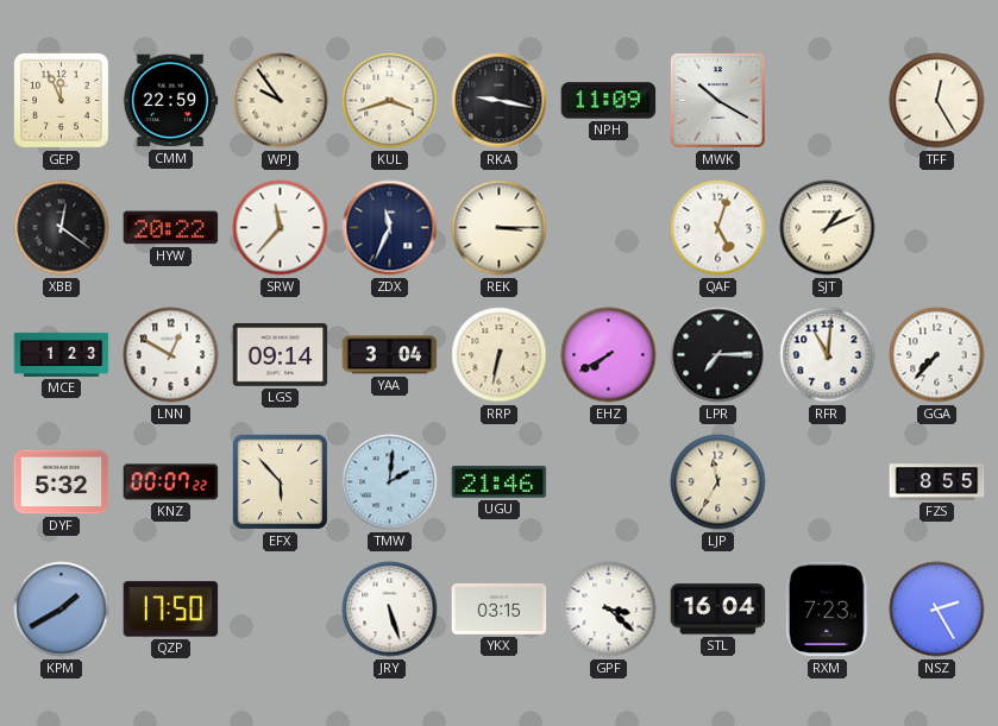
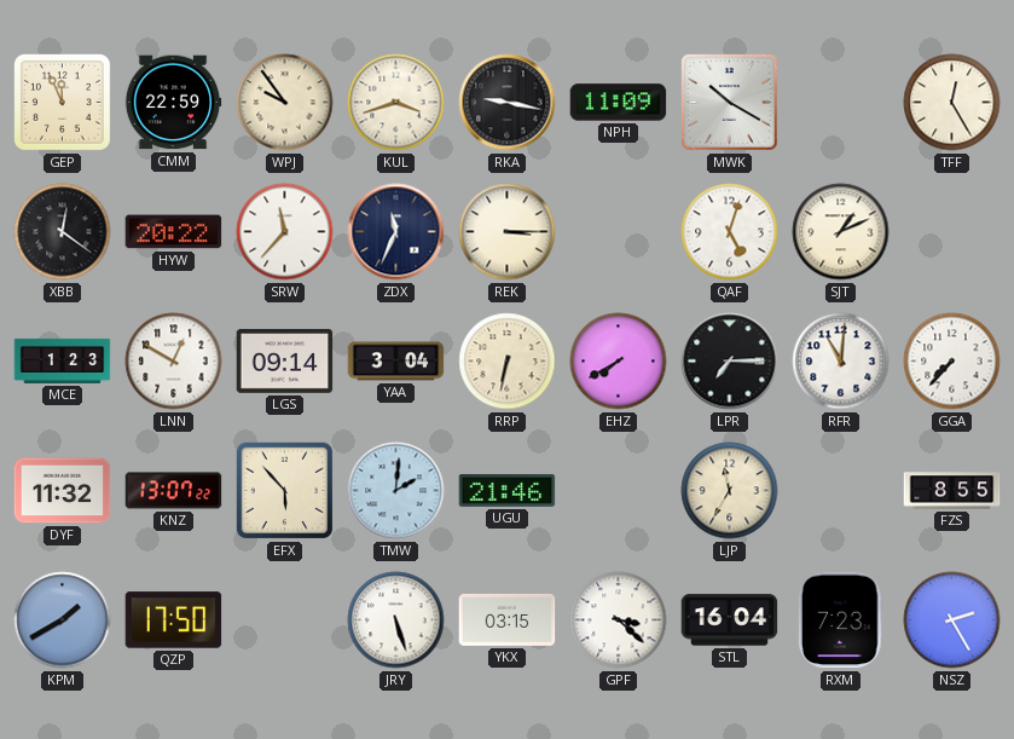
DYF: 5:32 -> 11:32 (63, 491)
KNZ: 00:07 -> 13:07 (174, 491)
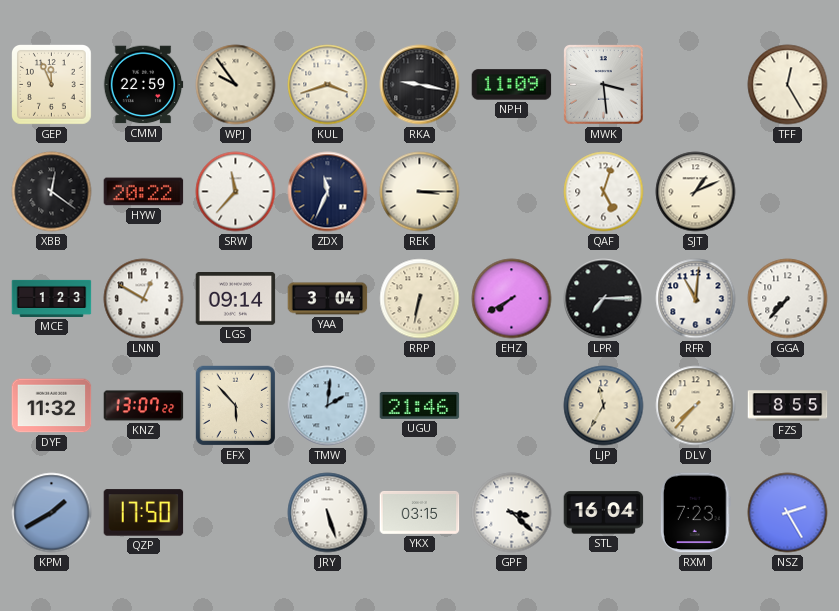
MWK: 10:20 -> 3:29 (604, 85)
DLV: none -> 7:37 (696, 406)
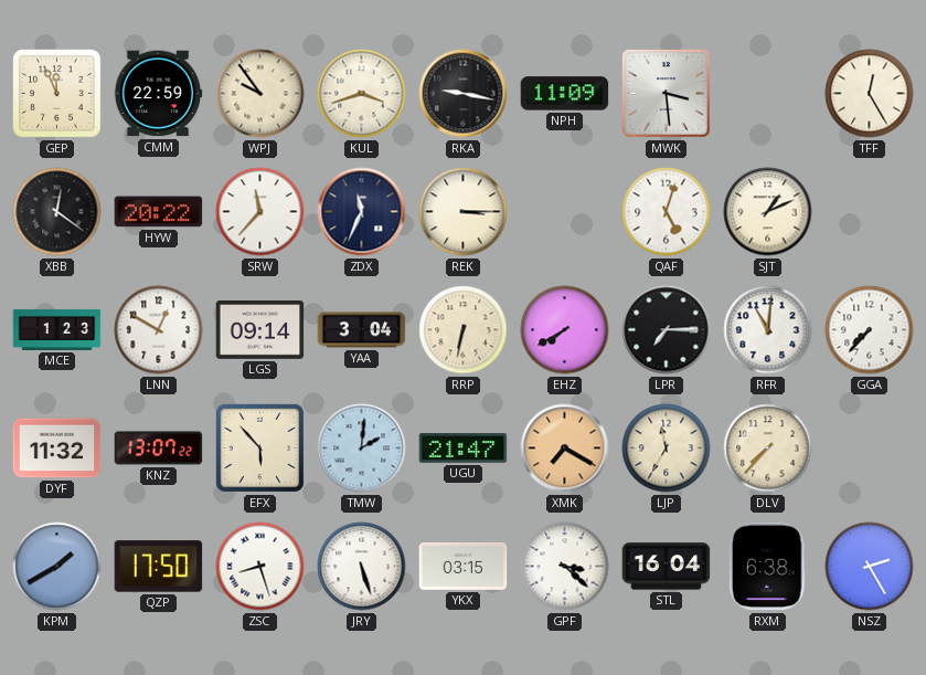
UGU: 21:46 -> 21:47 (464, 447)
XMK: none -> 7:20 (565, 449)
FZS: 8:55 -> none (788, 406)
ZSC: none -> 8:27 (260, 567)
RXM: 7:23 -> 6:38 (767, 567)
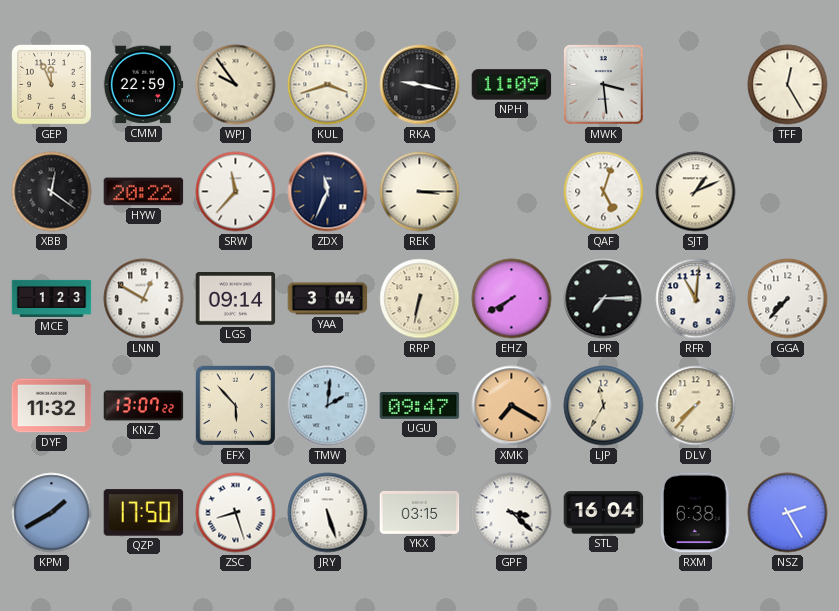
UGU: 21:47 -> 09:47 (420, 405)
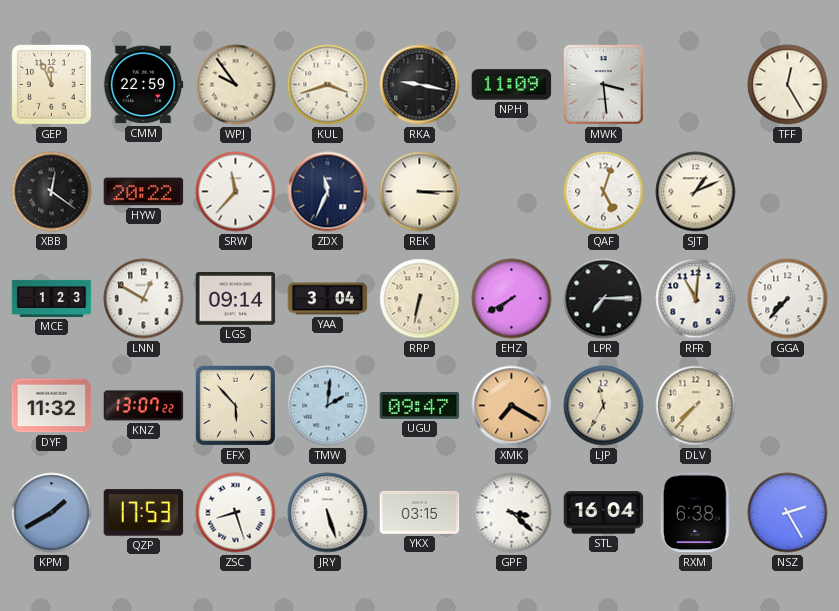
QZP: 17:50 -> 17:53 (144, 513)
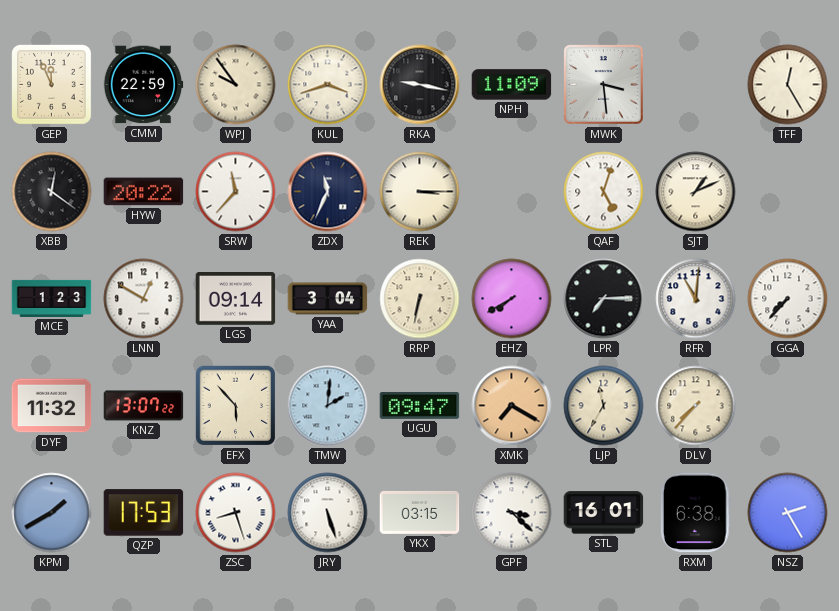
STL: 16:04 -> 16:01 (604, 513)
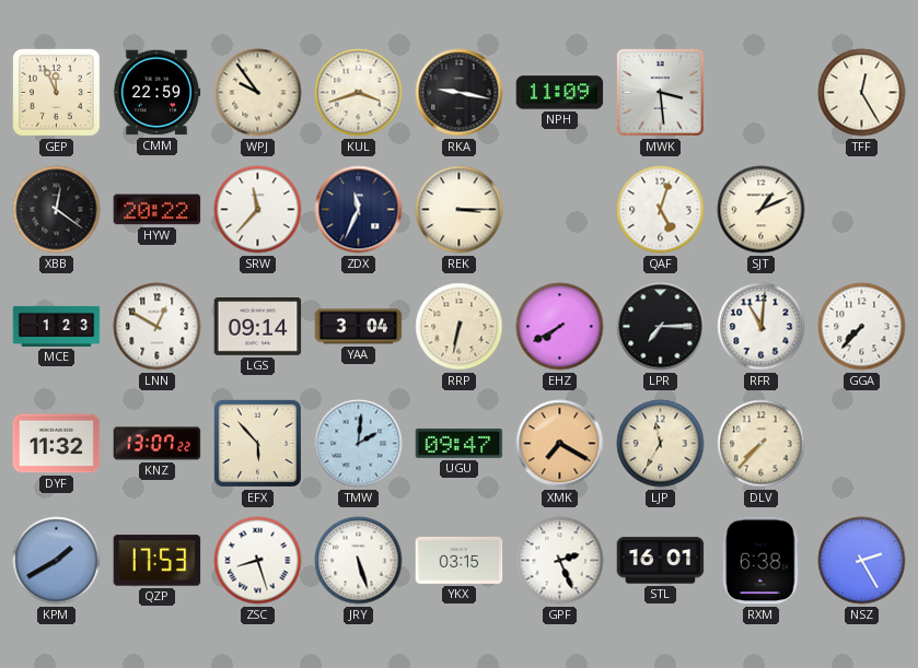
GPF: 3:22 -> 2:26 (560, 561)
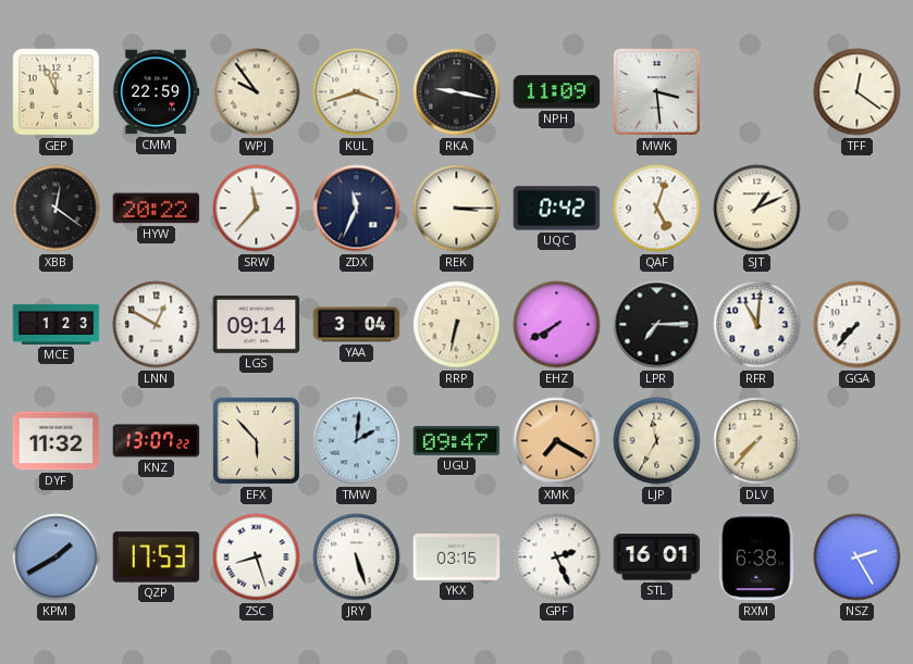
TFF: 12:25 -> 12:21 (858, 92)
UQC: none -> 0:42 (557, 209)
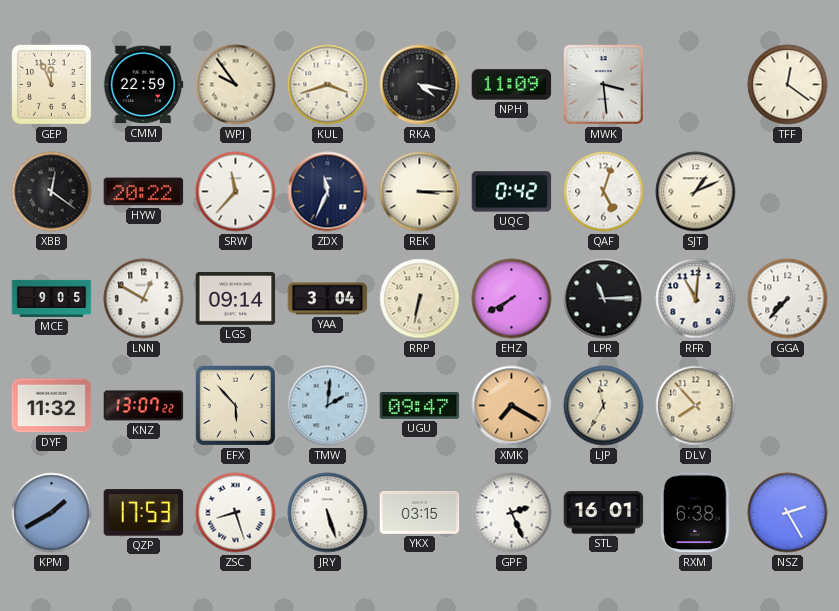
RKA: 9:17 -> 4:17 (420, 85)
MCE: 1:23 -> 9:05 (52, 298)
LPR: 7:15 -> 11:15 (604, 299)
DLV: 7:37 -> 7:53 (696, 406)
